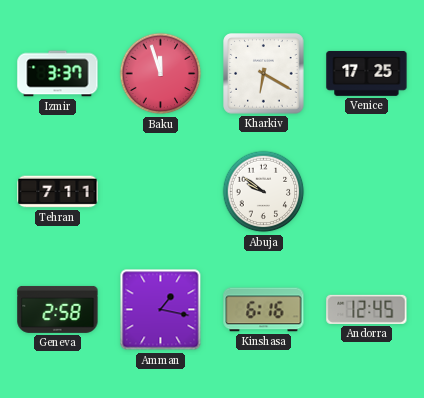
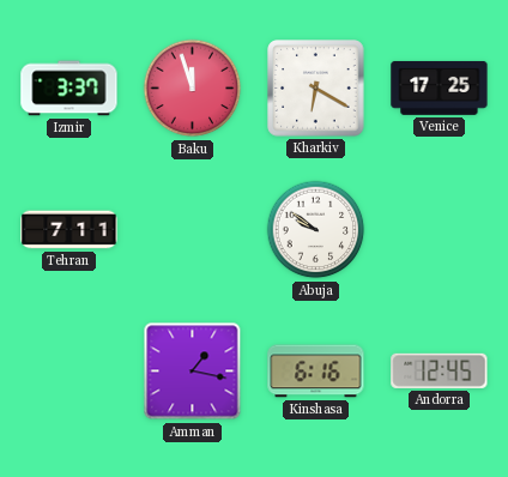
Geneva: 2:58 -> none (58, 309)
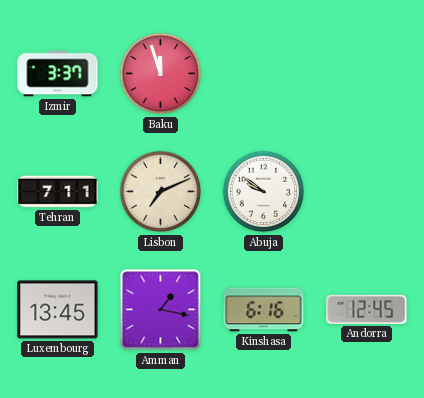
Kharkiv: 6:20 -> none (316, 89)
Venice: 17:25 -> none (440, 87)
Lisbon: none -> 7:11 (161, 192)
Luxembourg: none -> 13:45 (58, 310)
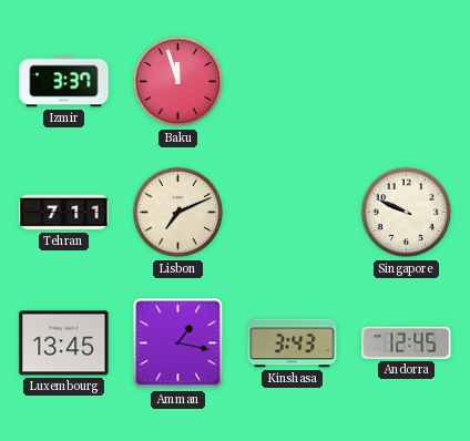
Abuja: 9:51 -> none (264, 192)
Singapore: none -> 9:49 (407, 213)
Kinshasa: 6:16 -> 3:43 (293, 343)
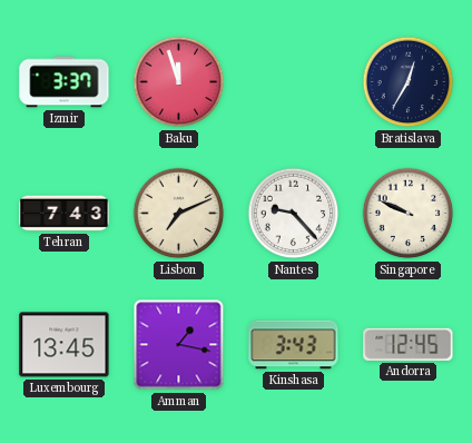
Bratislava: none -> 12:35 (409, 82)
Tehran: 7:11 -> 7:43 (65, 214)
Nantes: none -> 9:23 (294, 214)
